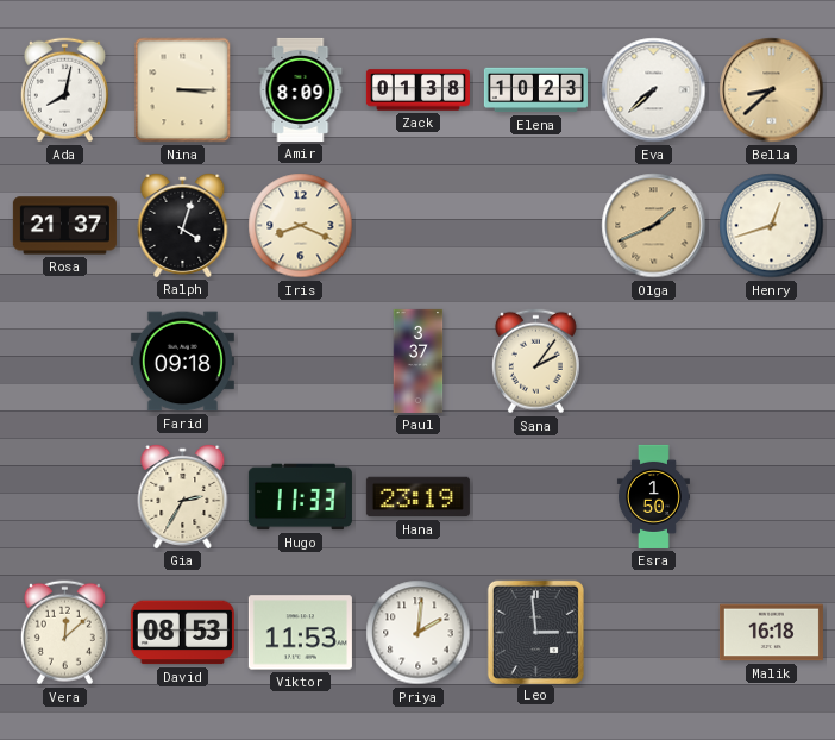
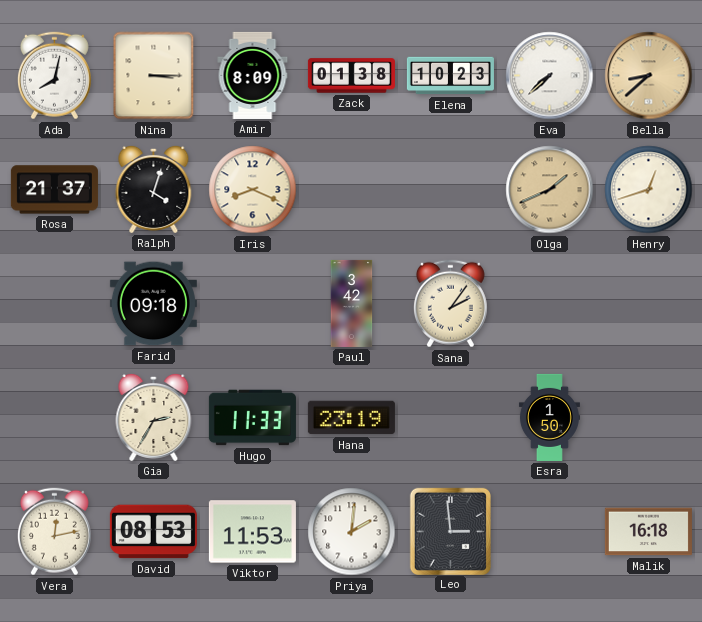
Paul: 3:37 -> 3:42 (352, 303)
Vera: 12:08 -> 12:13 (54, 532)
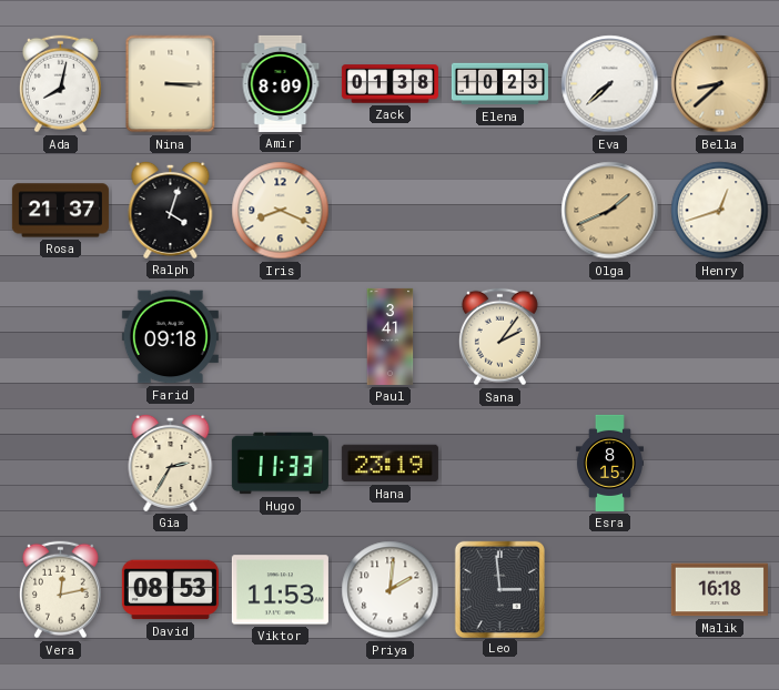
Paul: 3:42 -> 3:41 (391, 336)
Esra: 1:50 -> 8:15 (609, 463)
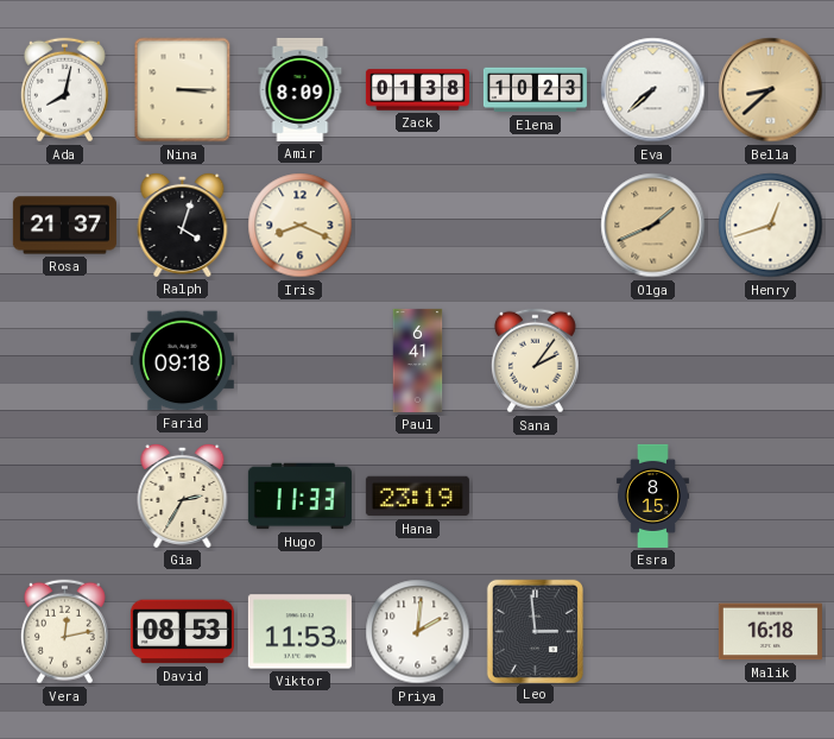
Paul: 3:41 -> 6:41 (418, 360)
